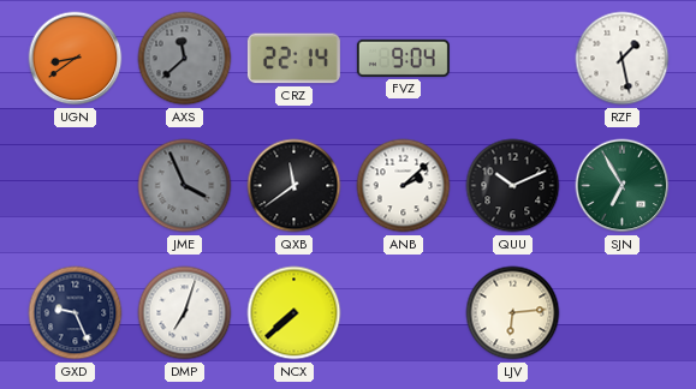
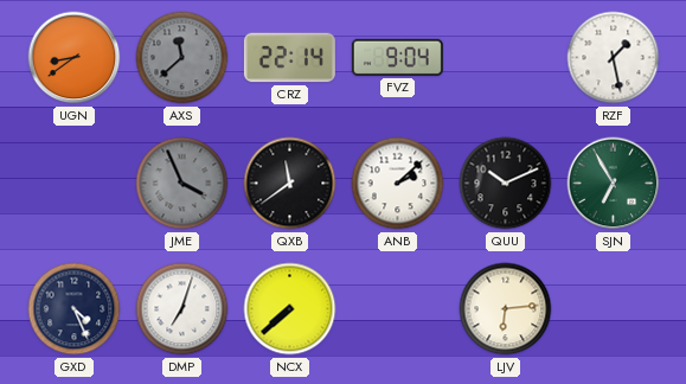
GXD: 9:26 -> 4:26 (75, 309)
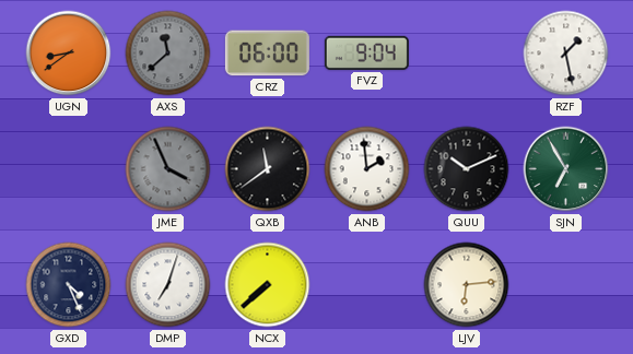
CRZ: 22:14 -> 06:00 (267, 54)
ANB: 2:08 -> 1:59 (367, 169)
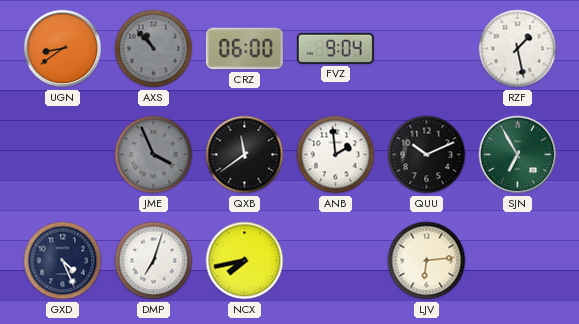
AXS: 11:38 -> 10:53 (154, 49)
NCX: 7:38 -> 7:43 (245, 261)
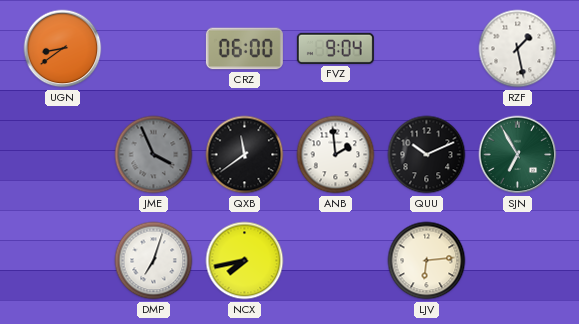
AXS: 10:53 -> none (154, 49)
GXD: 4:26 -> none (63, 261)
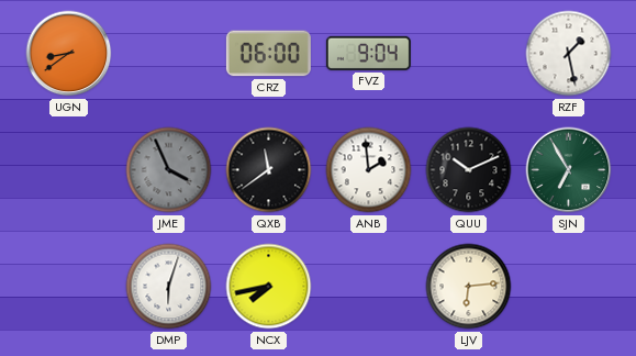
DMP: 7:03 -> 6:03 (169, 287)
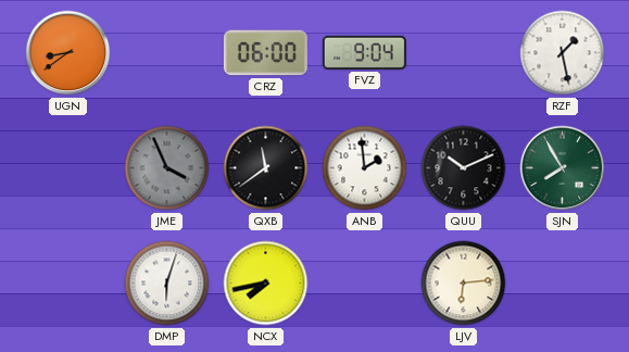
SJN: 6:55 -> 7:55 (563, 168)
